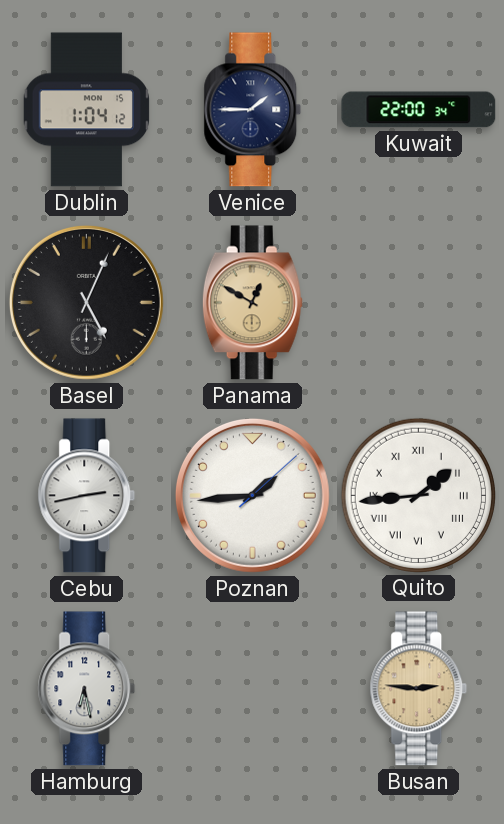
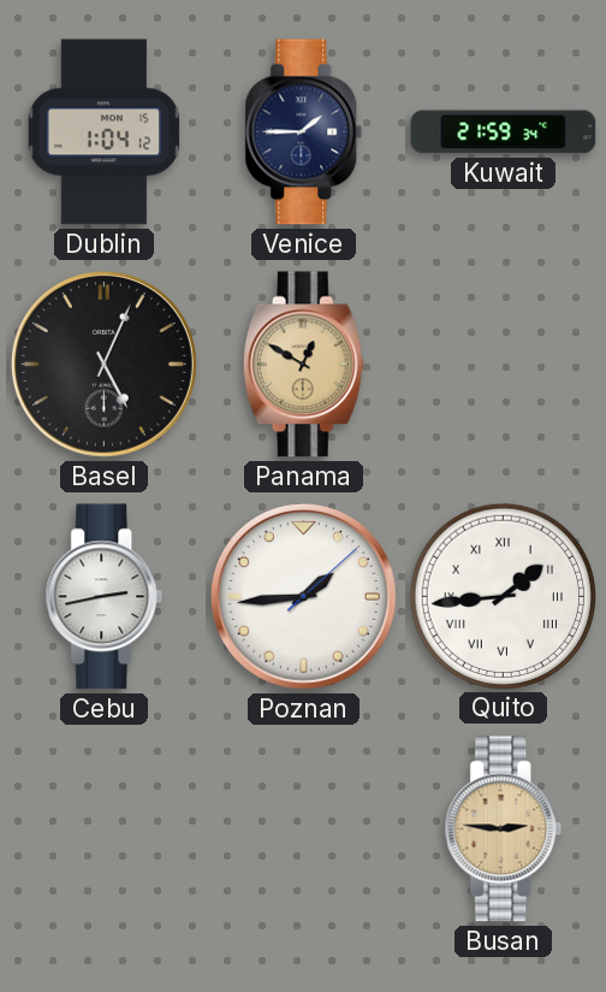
Kuwait: 22:00 -> 21:59 (504, 132)
Hamburg: 6:28 -> none (87, 689)
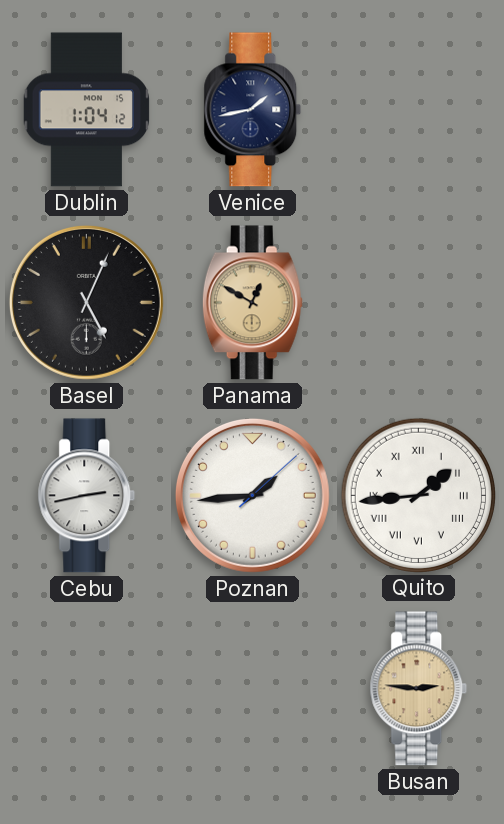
Venice: 1:45 -> 1:43 (253, 110)
Kuwait: 21:59 -> none (504, 132)
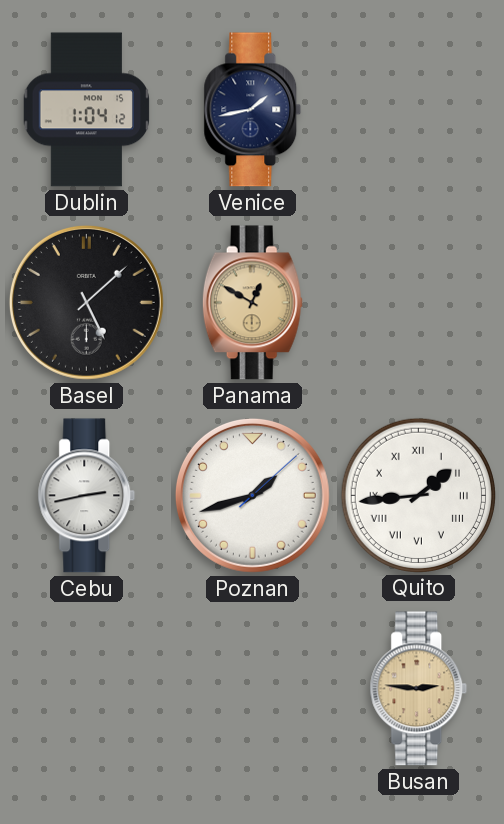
Basel: 5:04 -> 5:08 (86, 302)
Poznan: 1:44 -> 1:42 (252, 495)
